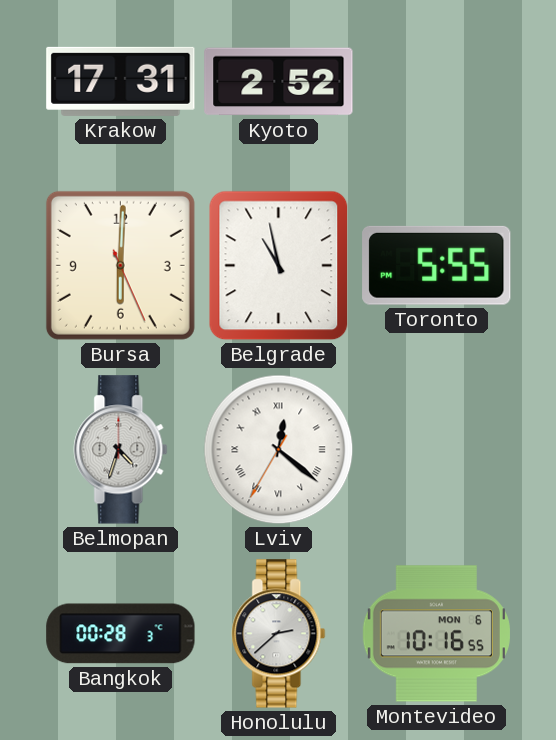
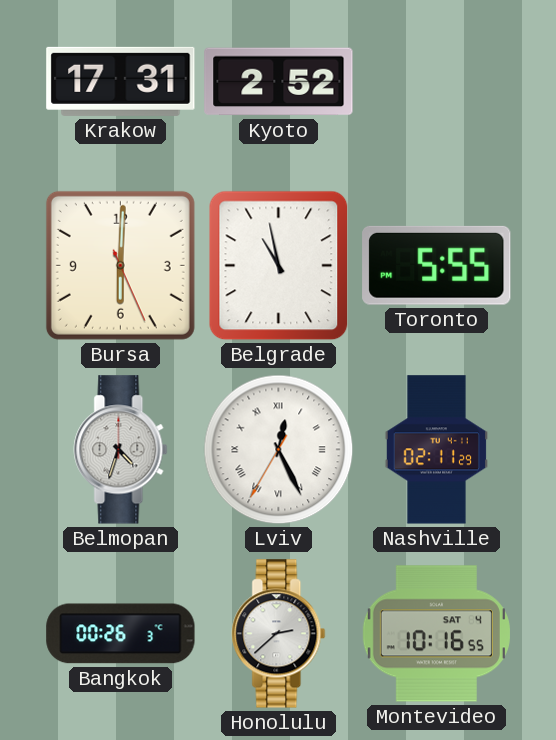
Lviv: 12:21 -> 12:25 (279, 450)
Nashville: none -> 02:11 (436, 450)
Bangkok: 00:28 -> 00:26 (121, 634)
Montevideo date: MON 6 -> SAT 4 (436, 634)
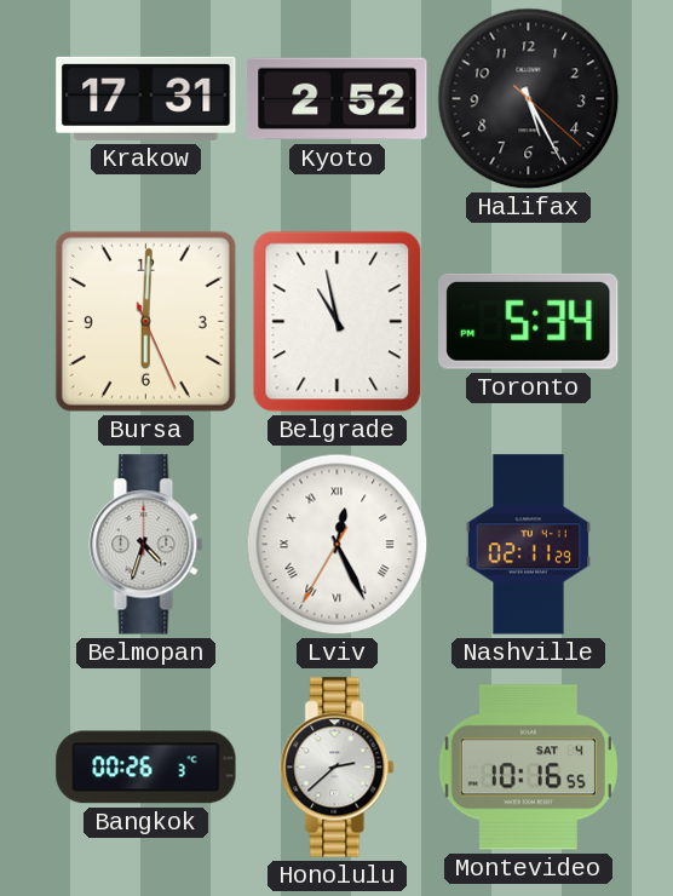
Halifax: none -> 5:25 (529, 99)
Toronto: 5:55 -> 5:34 (529, 321)
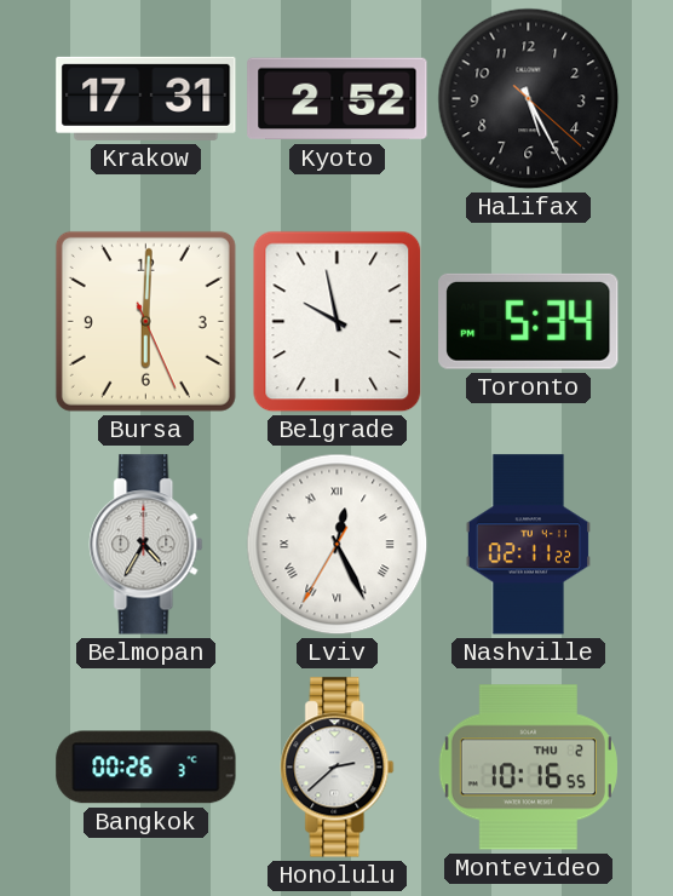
Belgrade: 10:58 -> 9:58 (338, 322)
Belmopan: 4:33 -> 4:35 (146, 545)
Nashville: 02:11:29 -> 02:11:22 (528, 545)
Montevideo date: SAT 4 -> THU 2 (528, 768)
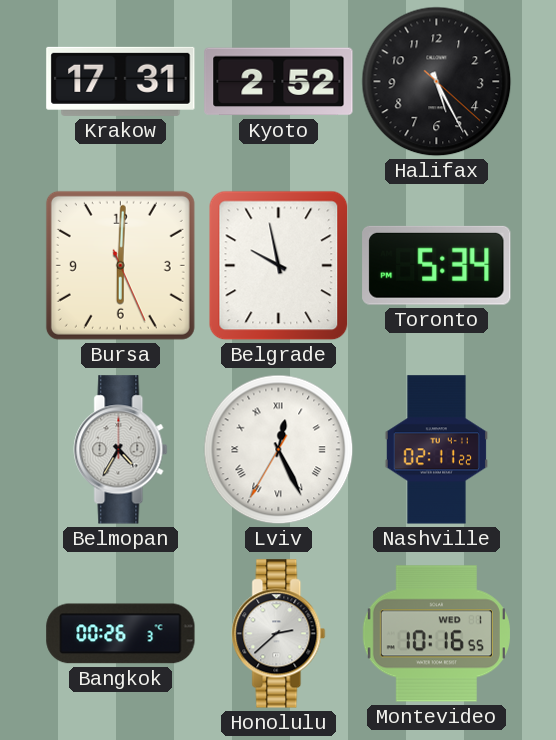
Montevideo date: THU 2 -> WED 1 (436, 634)
